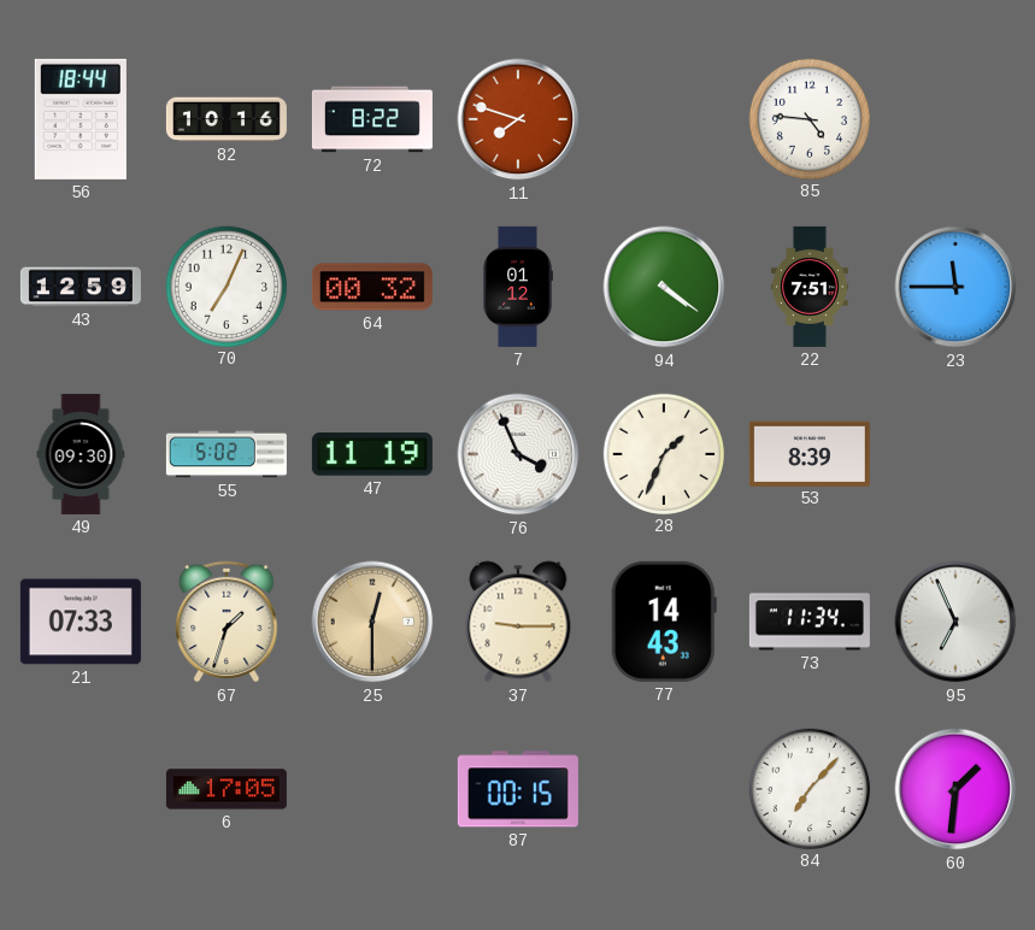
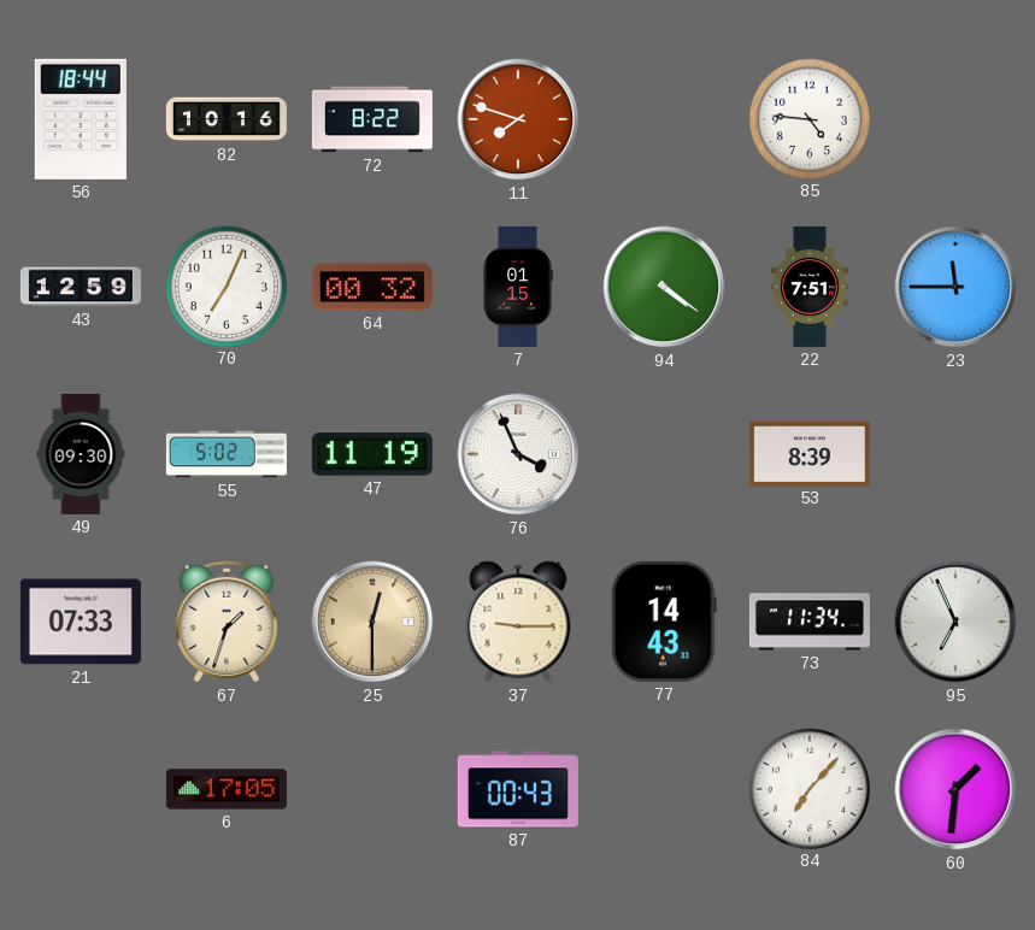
7: 01:12 -> 01:15 (518, 287)
28: 1:34 -> none (663, 453)
87: 00:15 -> 00:43 (518, 789)
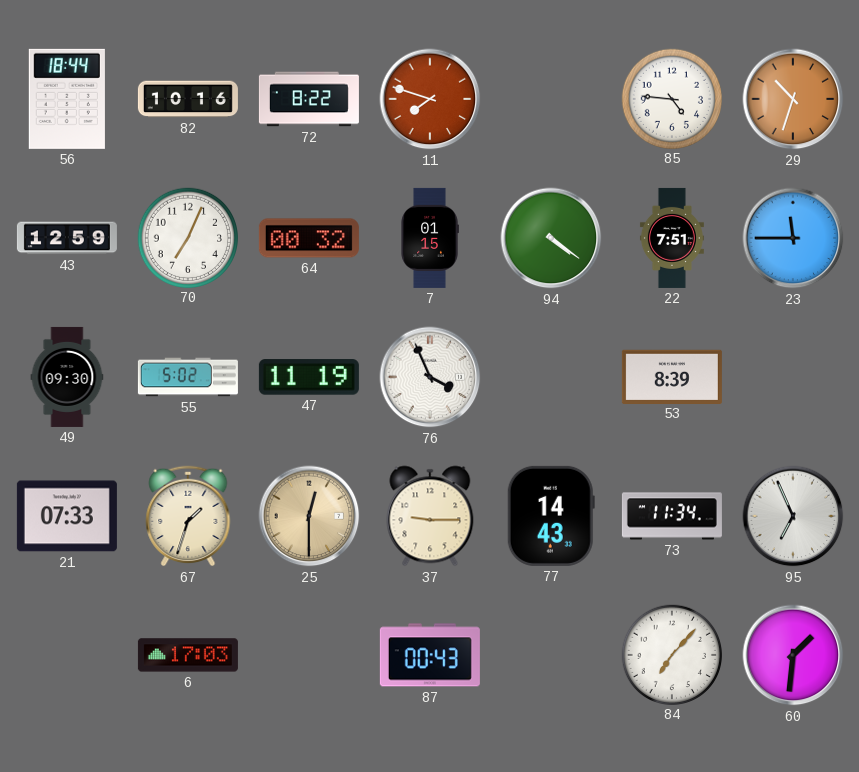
29: none -> 10:33 (793, 99)
6: 17:05 -> 17:03 (188, 655)
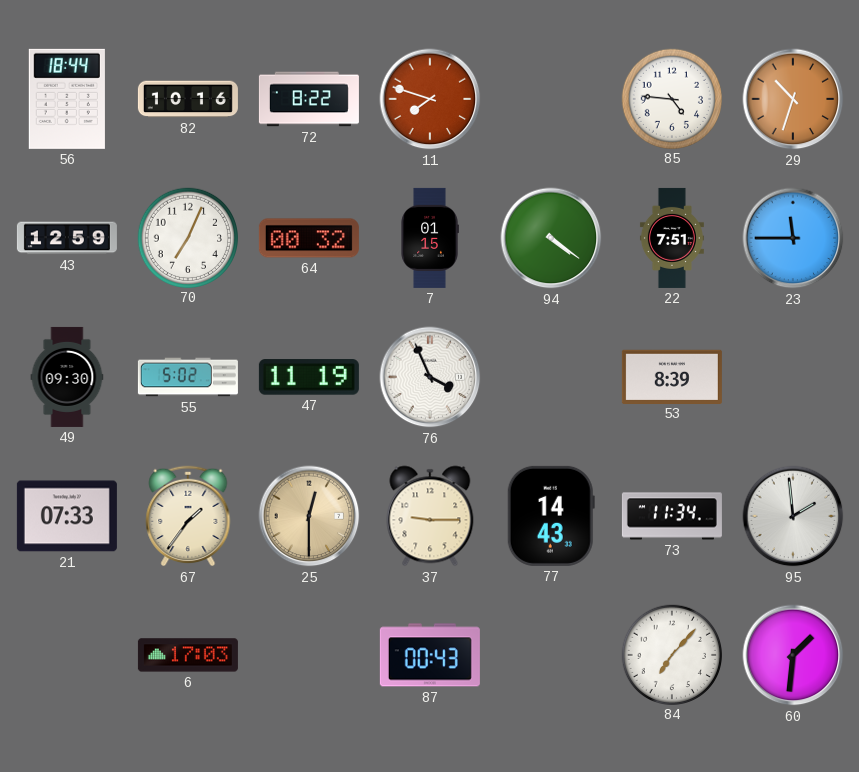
67: 1:33 -> 1:36 (188, 516)
95: 6:56 -> 1:59 (793, 516)
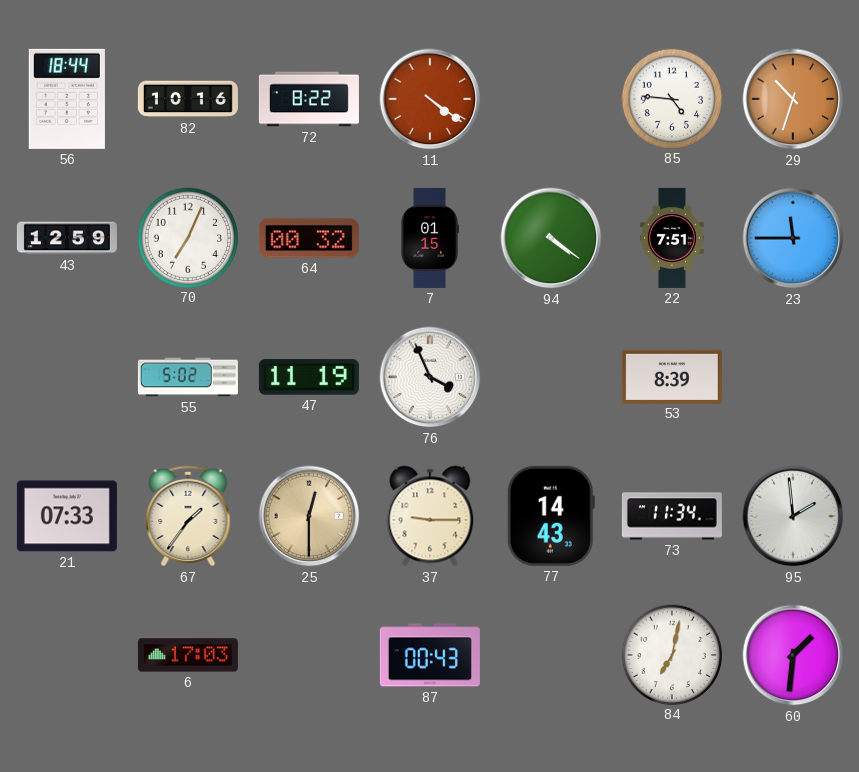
11: 7:48 -> 4:21 (430, 99)
49: 09:30 -> none (67, 377)
84: 7:07 -> 7:02 (671, 654)
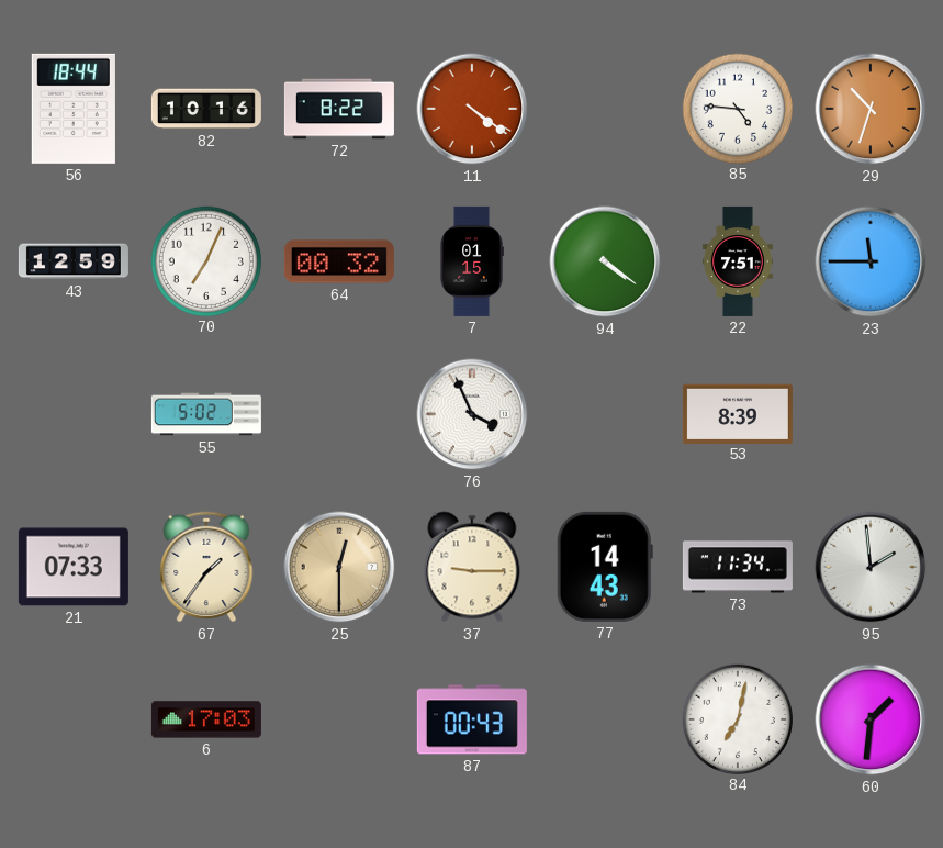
47: 11:19 -> none (309, 377)
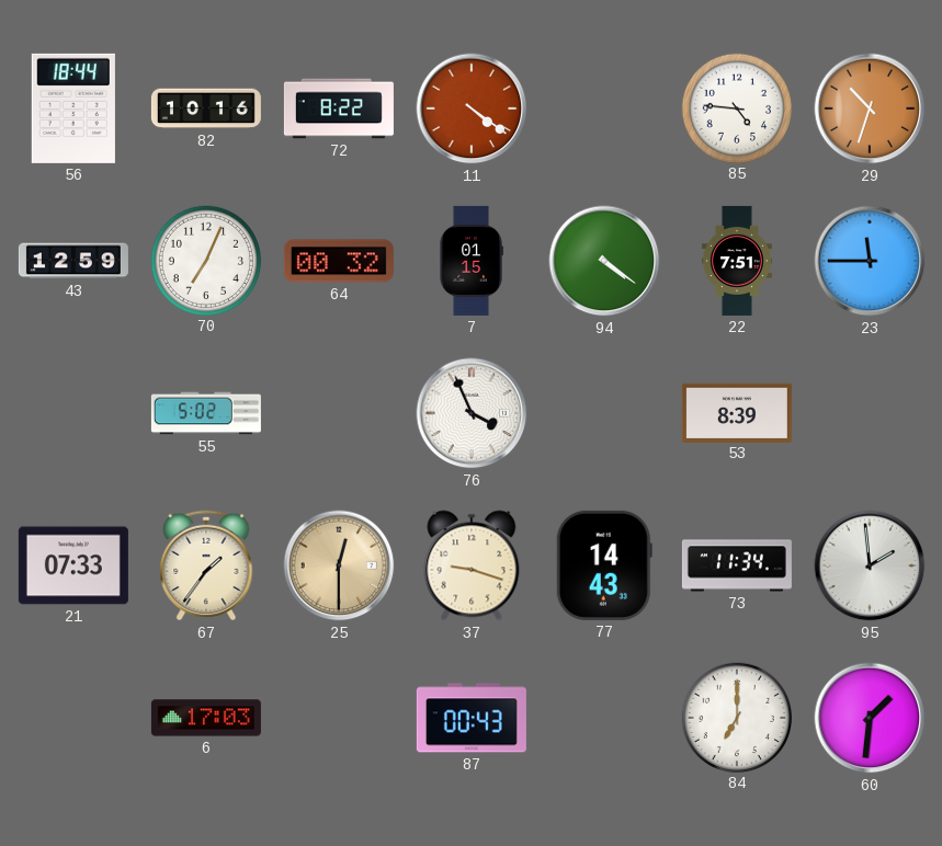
37: 9:15 -> 9:18 (472, 565)
84: 7:02 -> 7:00 (736, 717)
